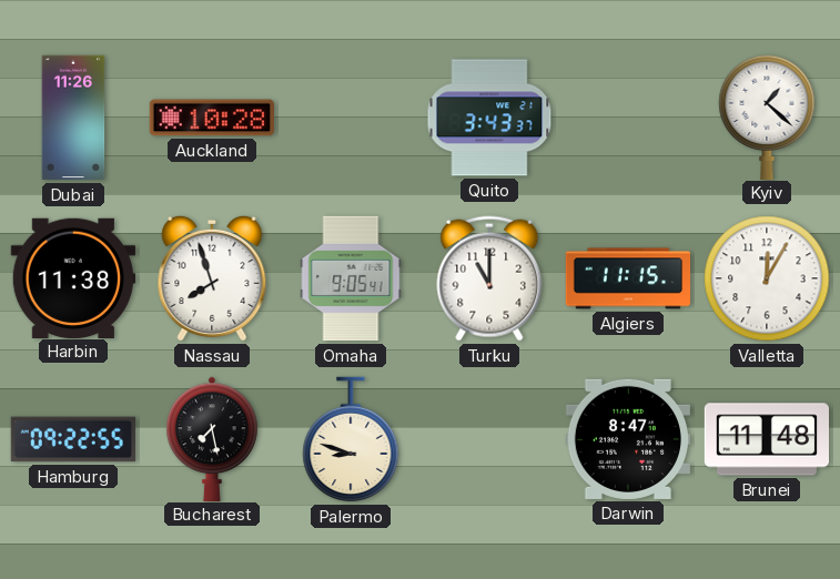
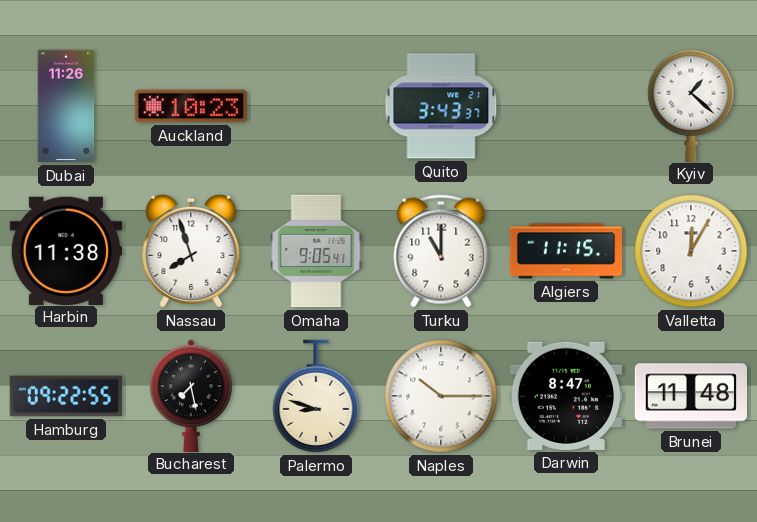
Auckland: 10:28 -> 10:23 (191, 106)
Naples: none -> 10:15 (441, 396)
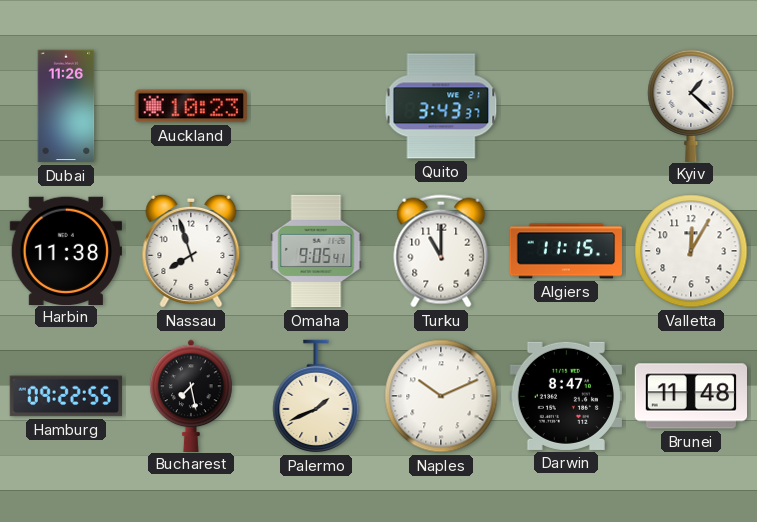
Palermo: 8:48 -> 1:41 (316, 396)
Naples: 10:15 -> 10:11 (441, 396)
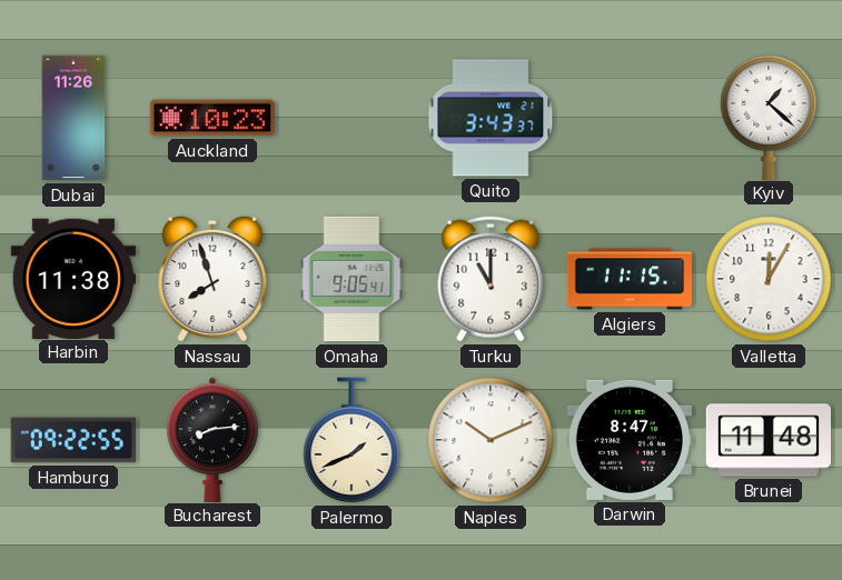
Bucharest: 7:28 -> 8:14 (212, 439)
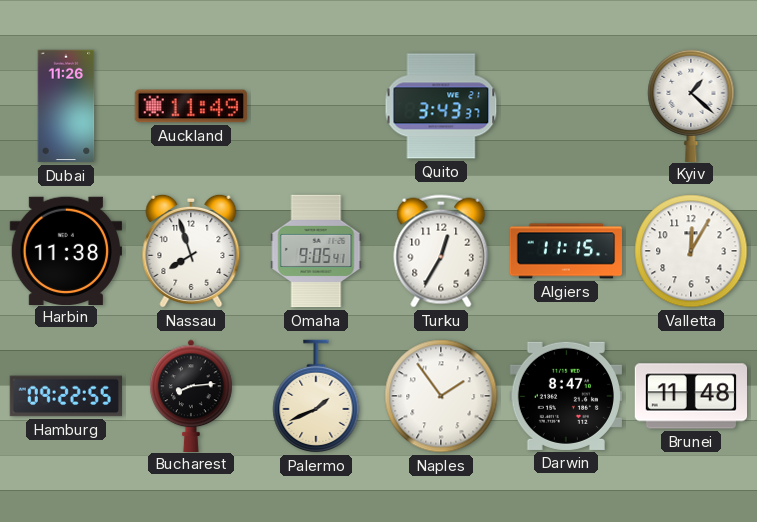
Auckland: 10:23 -> 11:49 (191, 106)
Turku: 11:00 -> 12:35 (441, 251)
Naples: 10:11 -> 1:54 (441, 396)
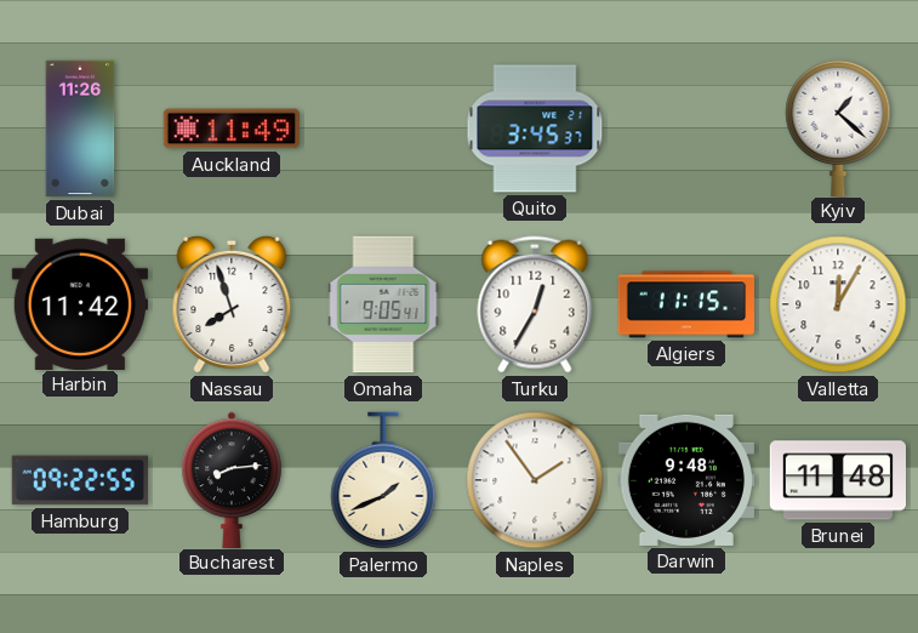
Quito: 3:43 -> 3:45 (535, 129)
Harbin: 11:38 -> 11:42 (79, 303)
Darwin: 8:47 -> 9:48 (685, 480)
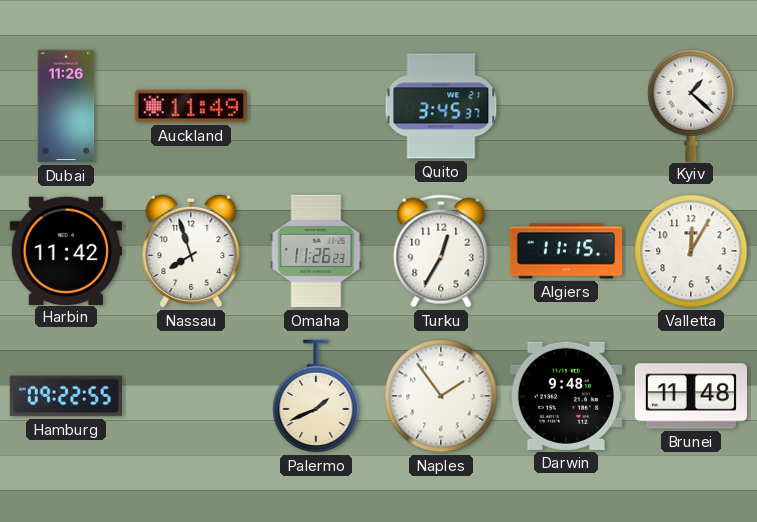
Omaha: 9:05 -> 11:26 (316, 251)
Bucharest: 8:14 -> none (232, 479)
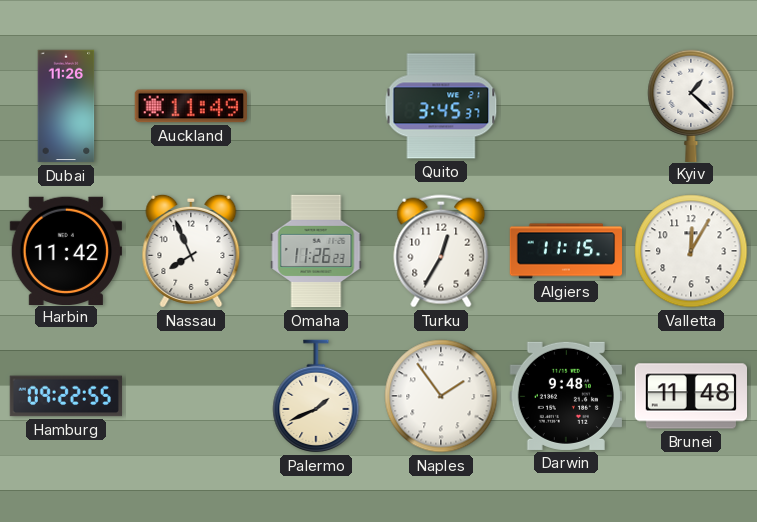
Nassau: 7:57 -> 7:56 (191, 251)
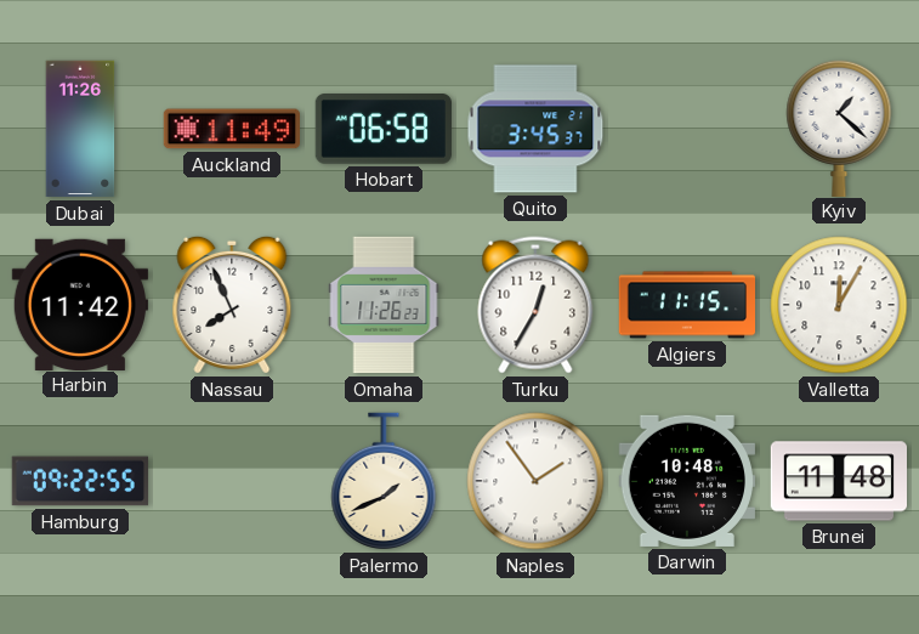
Hobart: none -> 06:58 (384, 130)
Darwin: 9:48 -> 10:48 (686, 481)
